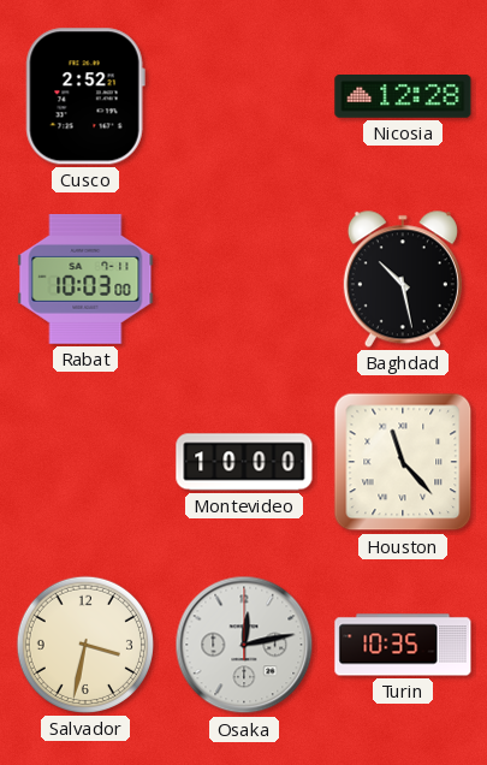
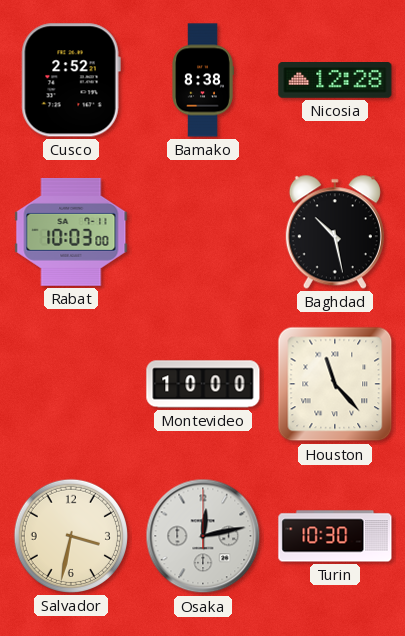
Bamako: none -> 8:38 (203, 80)
Turin: 10:35 -> 10:30 (335, 536)
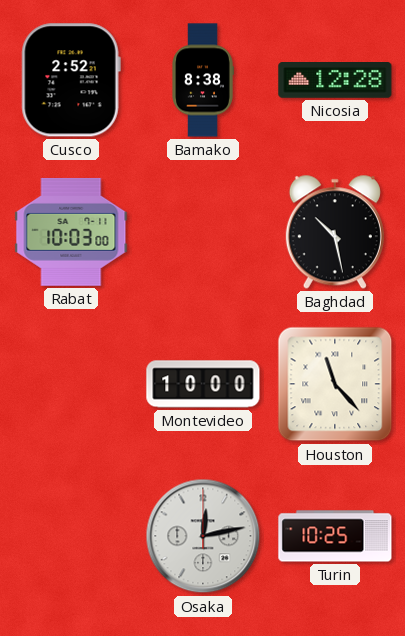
Salvador: 3:32 -> none (71, 536)
Turin: 10:30 -> 10:25 (335, 536)
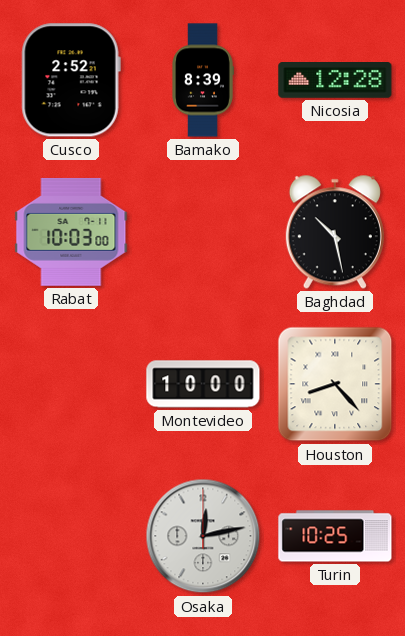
Bamako: 8:38 -> 8:39 (203, 80)
Houston: 11:23 -> 8:23 (335, 384)
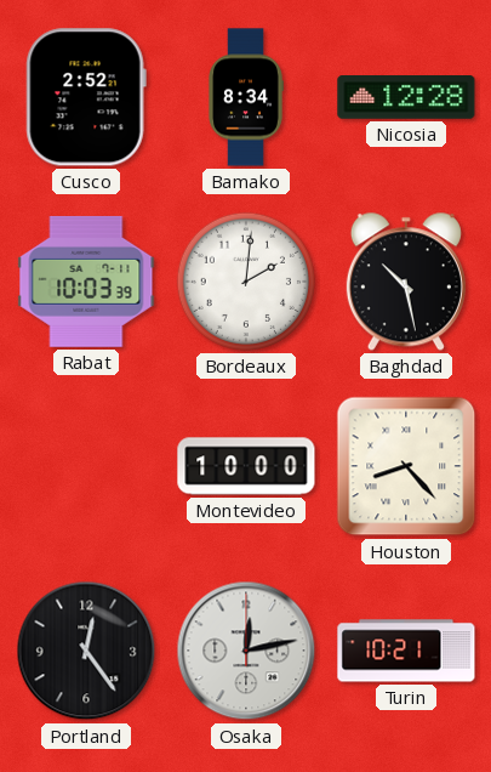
Bamako: 8:39 -> 8:34 (246, 97)
Rabat: 10:03:00 -> 10:03:39 (86, 282)
Bordeaux: none -> 2:01 (246, 282)
Portland: none -> 12:24 (86, 651)
Turin: 10:25 -> 10:21 (406, 651)
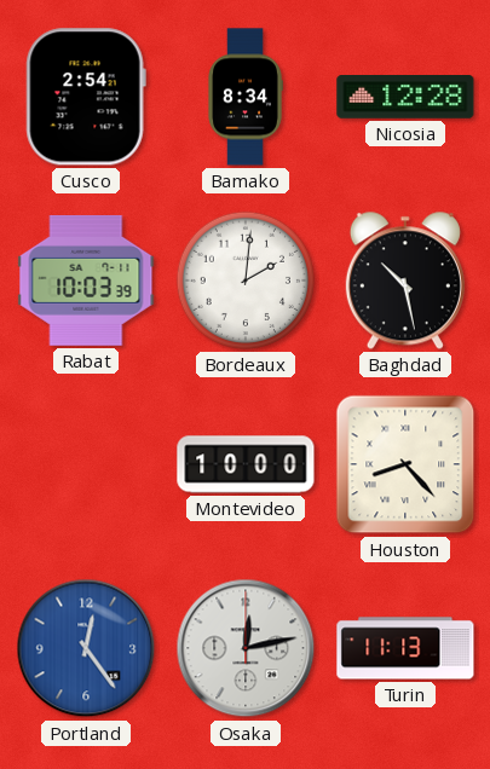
Cusco: 2:52 -> 2:54 (86, 97)
Portland dial: black -> blue (86, 648)
Turin: 10:21 -> 11:13 (405, 648)
